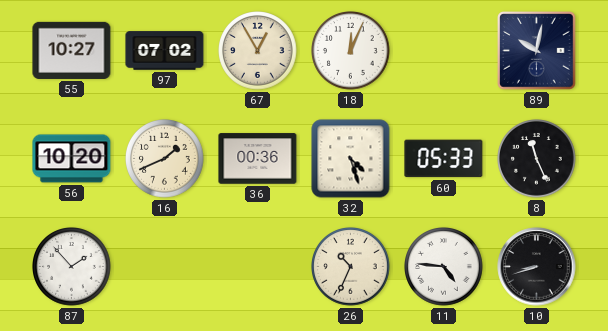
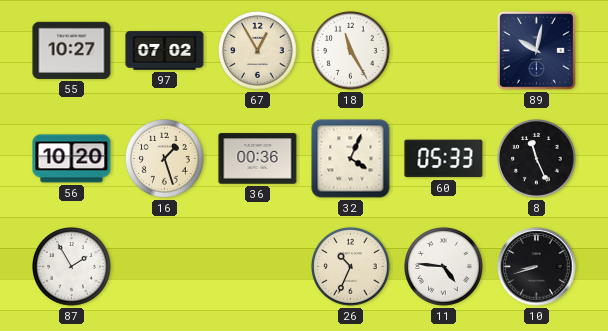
18: 12:04 -> 11:25 (351, 51)
16: 1:41 -> 1:27 (165, 159)
32: 4:27 -> 4:04 (351, 159)
87: 1:53 -> 1:55 (72, 267)
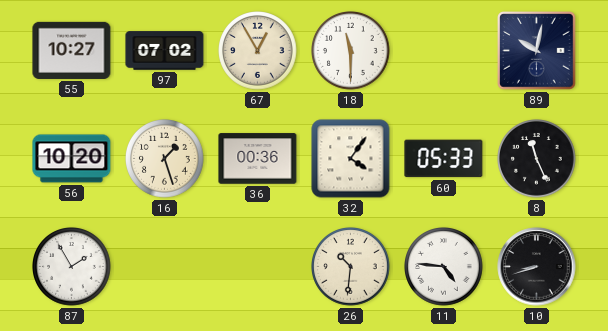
18: 11:25 -> 11:30 (351, 51)
32: 4:04 -> 4:06 (351, 159)
26: 10:34 -> 10:31 (351, 267)
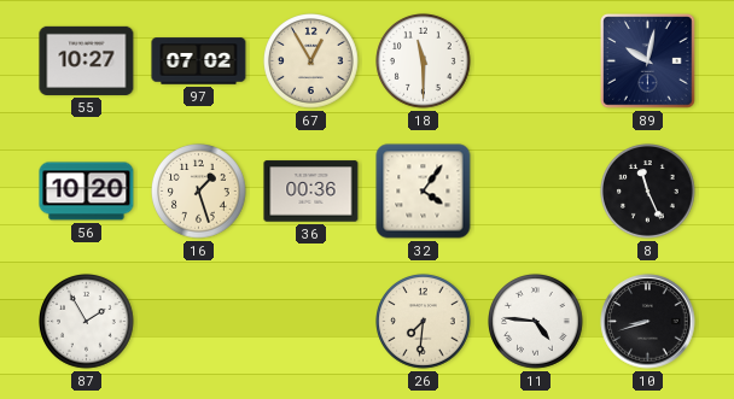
60: 05:33 -> none (444, 159)
26: 10:31 -> 7:31 (424, 322)
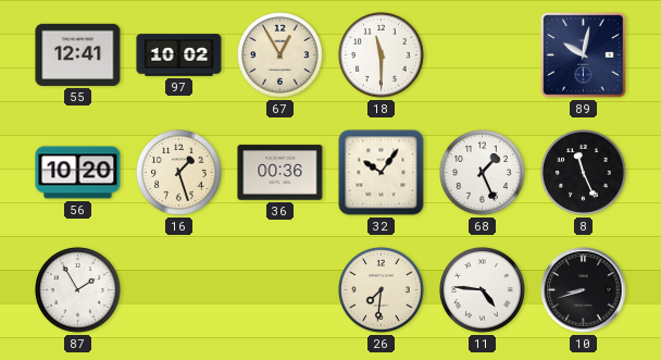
55: 10:27 -> 12:41 (78, 54)
97: 07:02 -> 10:02 (179, 55)
32: 4:06 -> 10:06 (382, 173)
68: none -> 1:26 (483, 173)
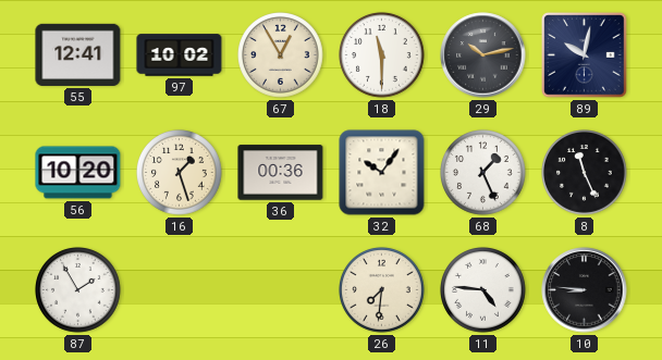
29: none -> 10:13 (483, 55)
10: 8:42 -> 8:46 (585, 290)
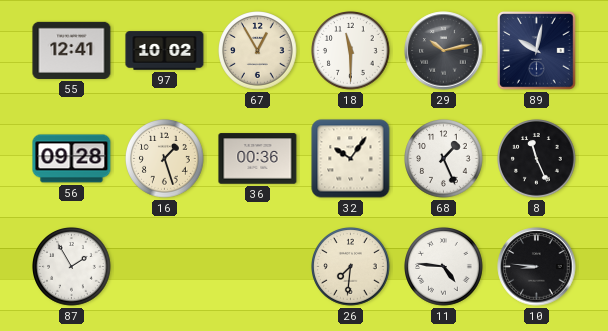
56: 10:20 -> 09:28 (72, 159)
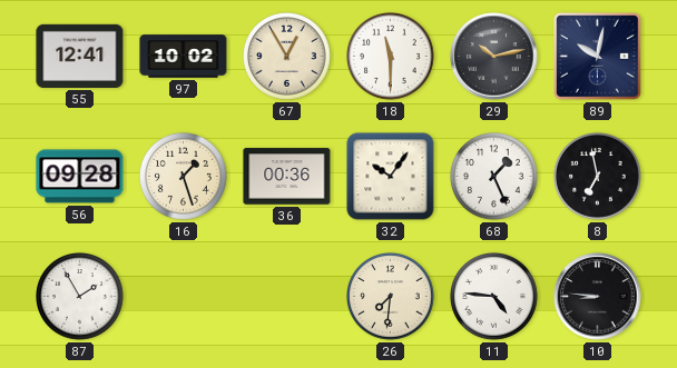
8: 11:26 -> 6:58 (598, 177)
